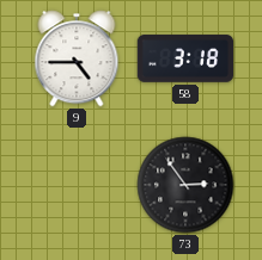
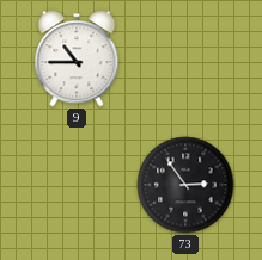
9: 4:45 -> 10:45 (77, 58)
58: 3:18 -> none (185, 58)
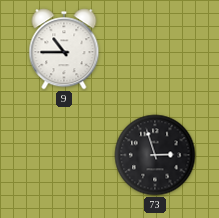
73: 2:54 -> 2:57 (155, 155)
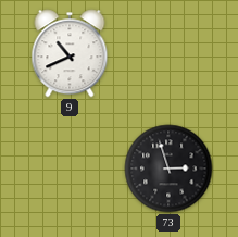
9: 10:45 -> 10:41 (70, 53)
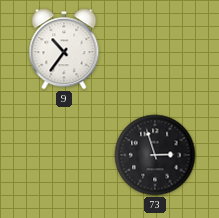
9: 10:41 -> 10:36 (64, 49)
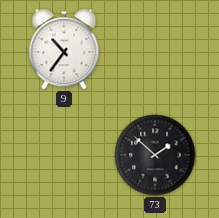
73: 2:57 -> 1:52 (155, 155)
